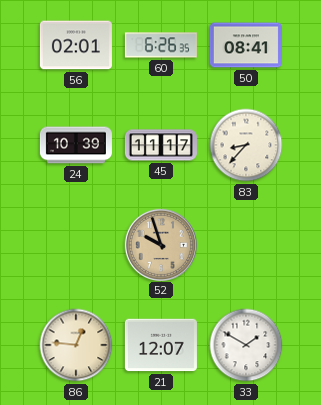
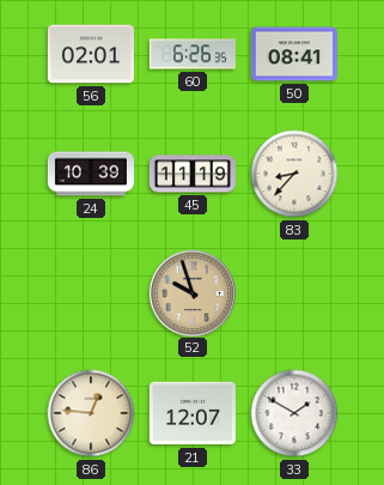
45: 11:17 -> 11:19 (193, 174)
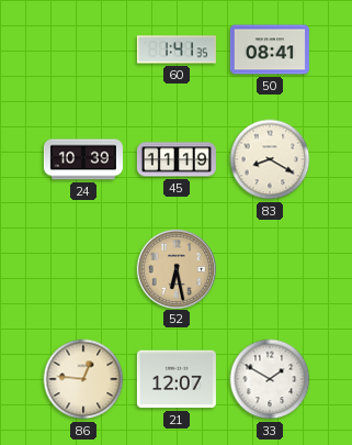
56: 02:01 -> none (91, 54)
60: 6:26 -> 1:41 (177, 49)
83: 8:37 -> 8:20 (270, 159)
52: 9:57 -> 6:28 (175, 268)
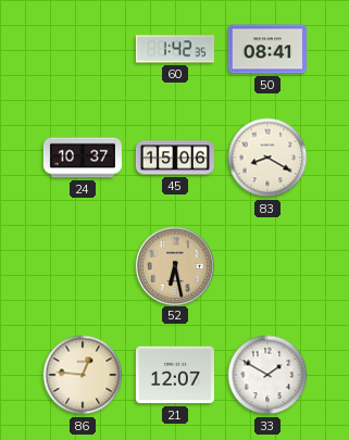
60: 1:41 -> 1:42 (175, 49)
24: 10:39 -> 10:37 (83, 158)
45: 11:19 -> 15:06 (175, 158)
